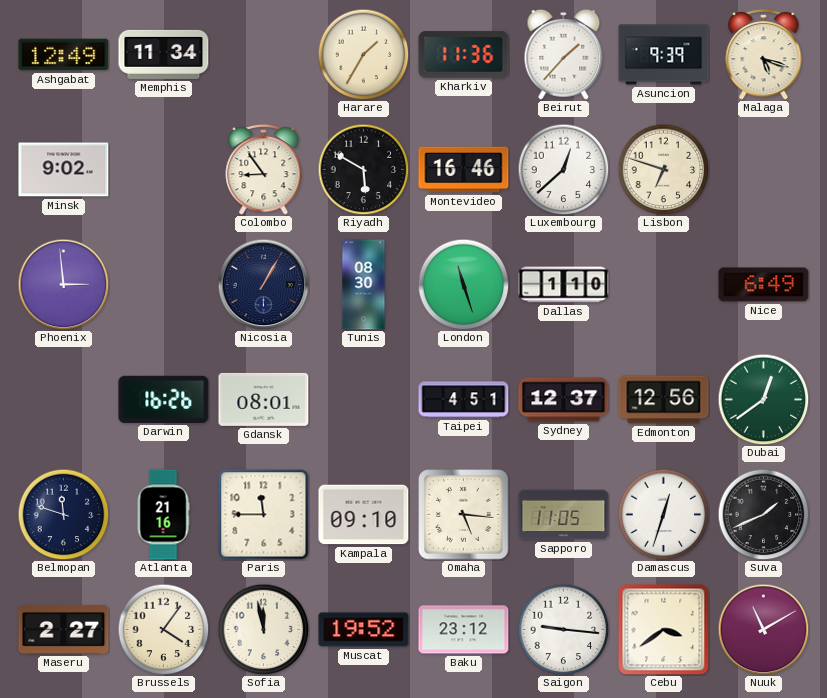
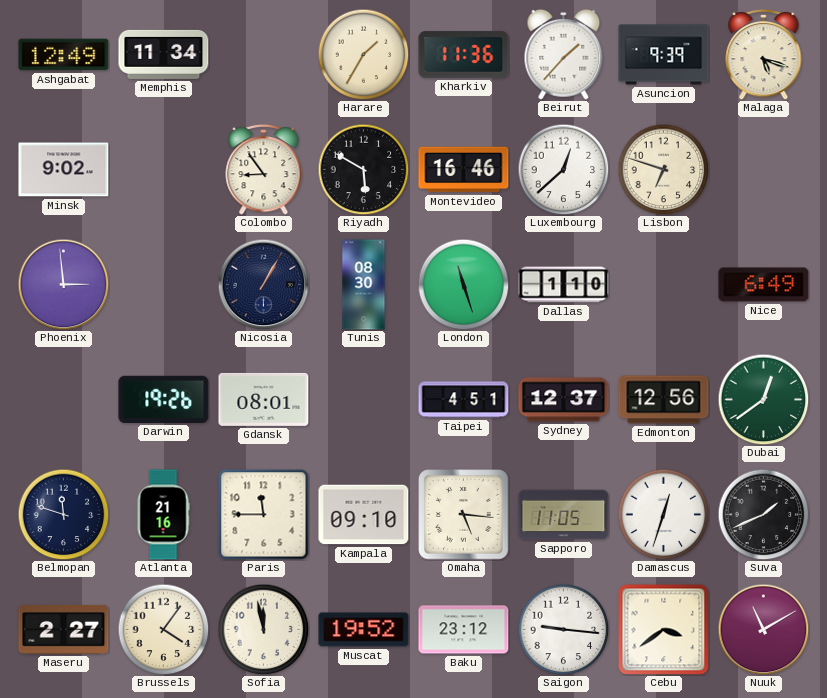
Darwin: 16:26 -> 19:26 (164, 399)
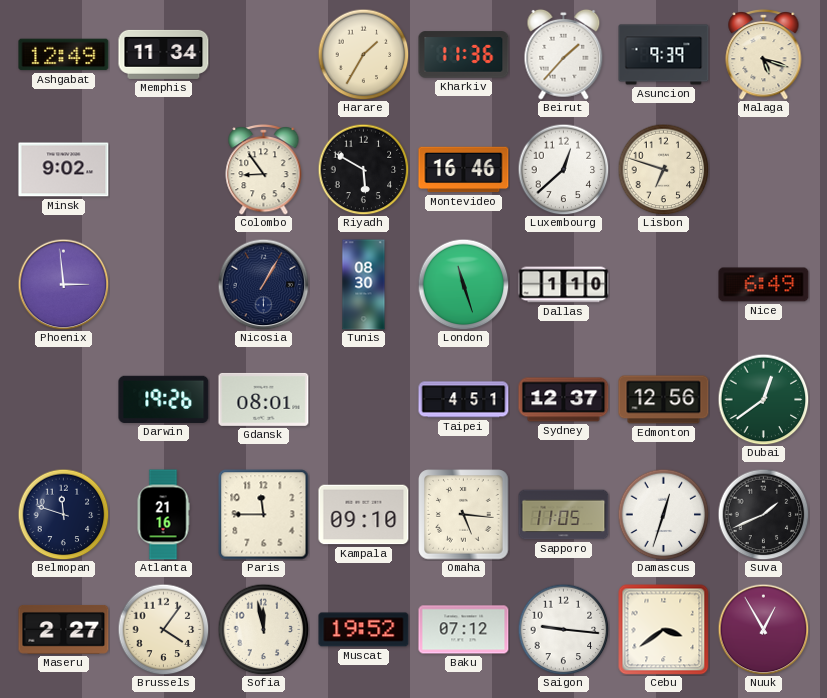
Baku: 23:12 -> 07:12 (464, 630)
Nuuk: 11:10 -> 12:55 (763, 629)
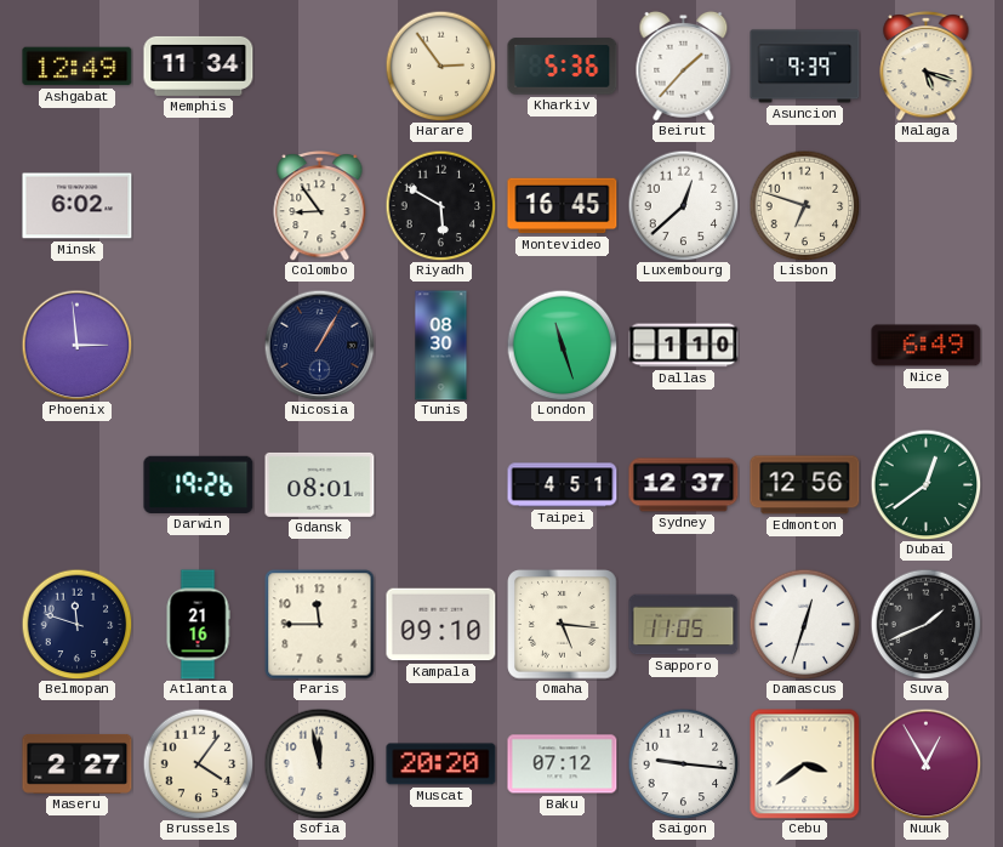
Harare: 1:35 -> 2:54 (440, 66)
Kharkiv: 11:36 -> 5:36 (563, 67)
Minsk: 9:02 -> 6:02 (78, 206)
Montevideo: 16:46 -> 16:45 (563, 206)
Muscat: 19:52 -> 20:20 (441, 764)
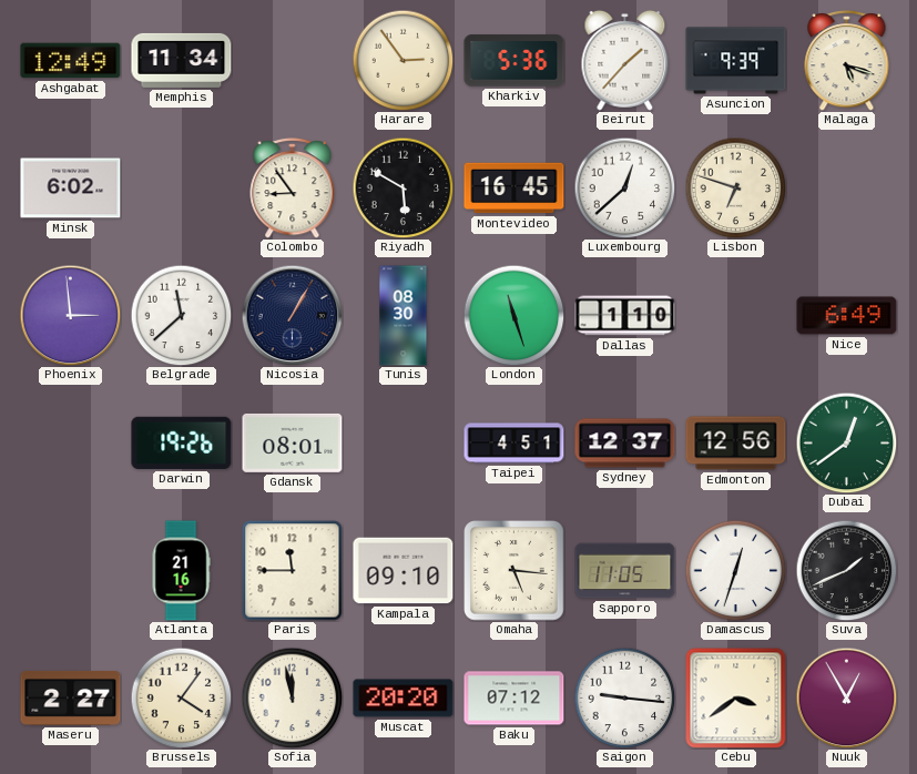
Belgrade: none -> 11:38 (181, 315)
Belmopan: 11:48 -> none (76, 624)
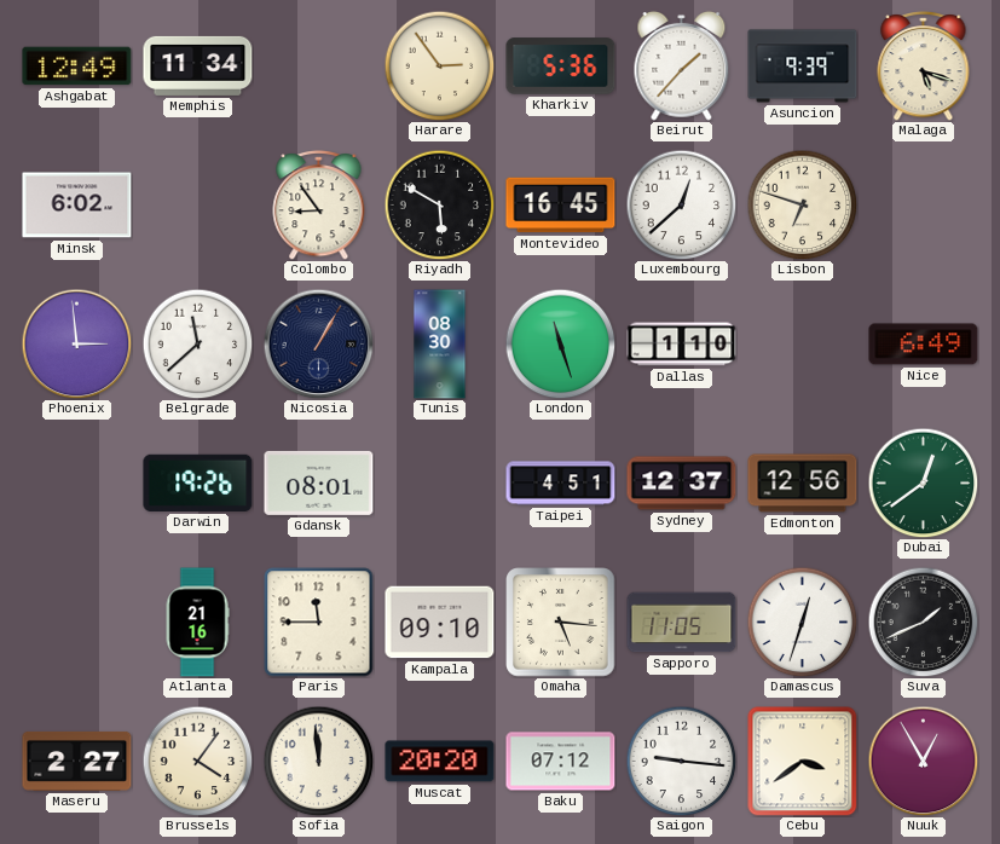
Sofia: 11:58 -> 11:59 (318, 761)
